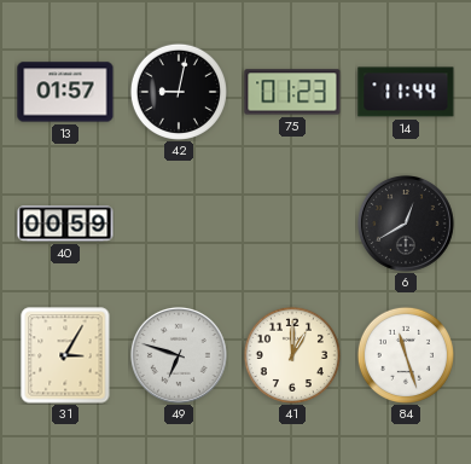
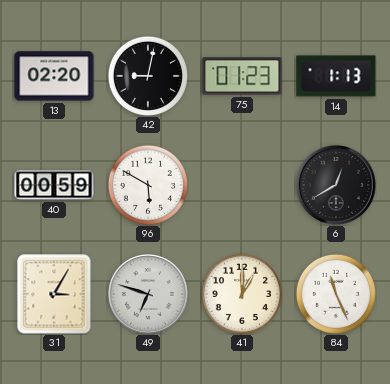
13: 01:57 -> 02:20 (54, 76)
14: 11:44 -> 1:13 (336, 76)
96: none -> 5:50 (148, 185)
84: 11:27 -> 11:26 (336, 294)
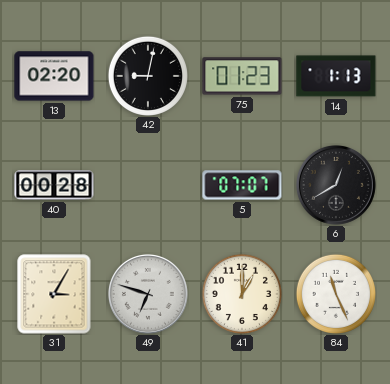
40: 00:59 -> 00:28 (54, 185)
96: 5:50 -> none (148, 185)
5: none -> 07:07 (242, 185)
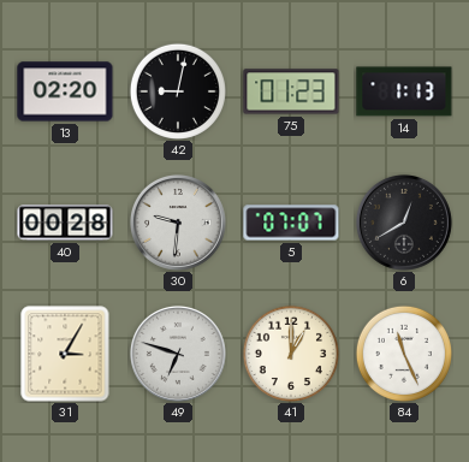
30: none -> 9:31 (178, 223)
